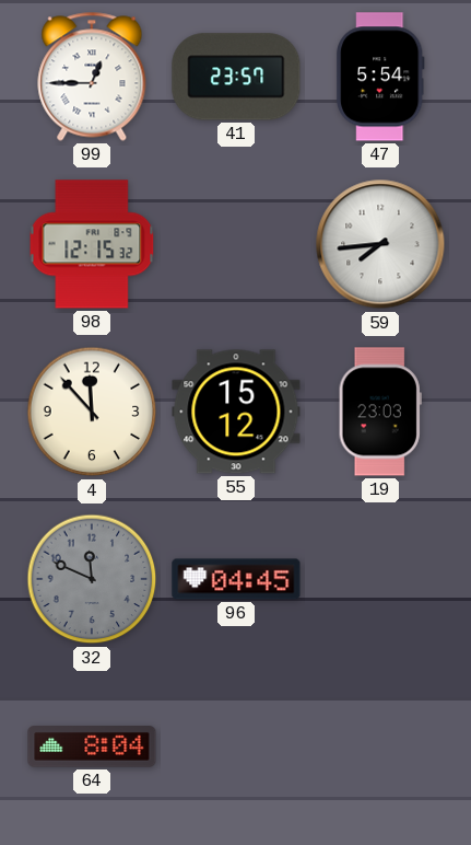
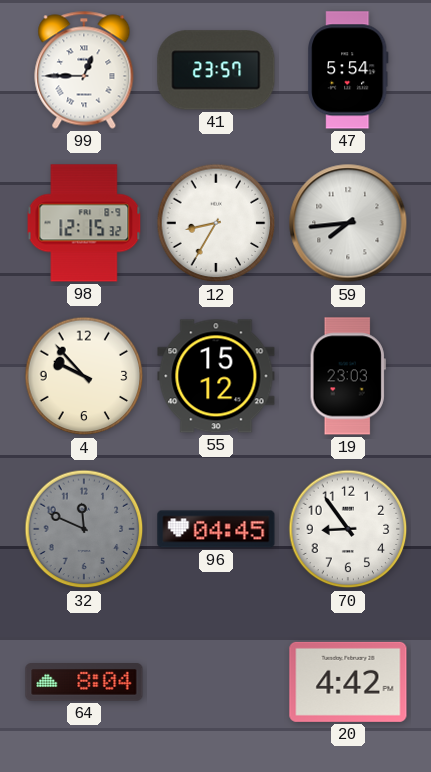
12: none -> 8:35 (216, 223)
4: 11:53 -> 9:53 (84, 376)
70: none -> 8:54 (348, 529)
20: none -> 4:42 (348, 682)
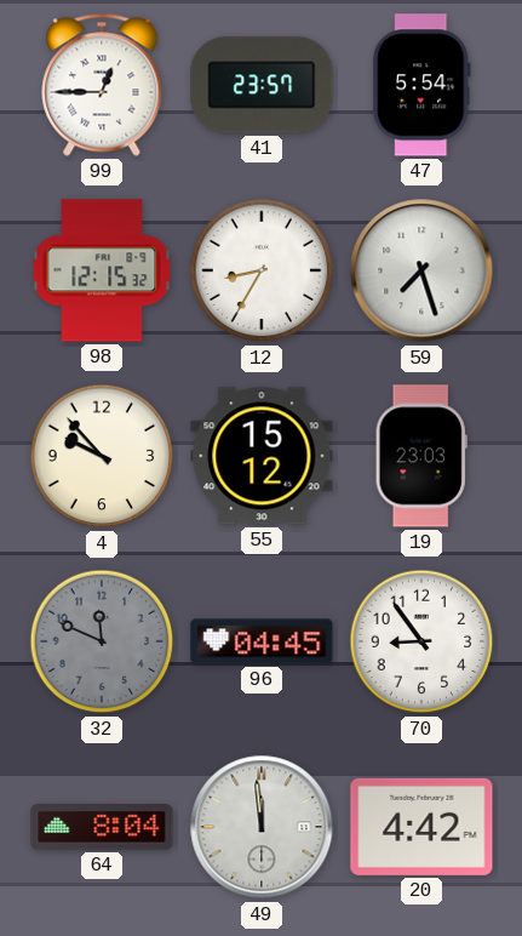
59: 7:44 -> 7:27 (421, 270)
49: none -> 11:59 (262, 827)
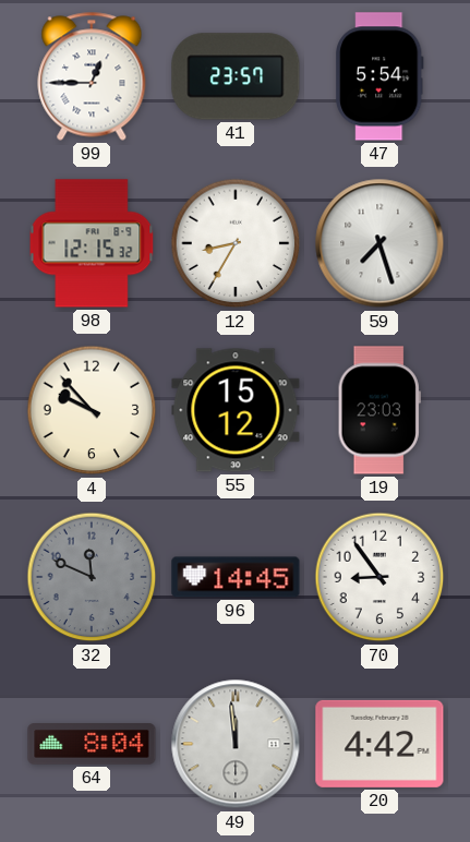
96: 04:45 -> 14:45 (236, 577)
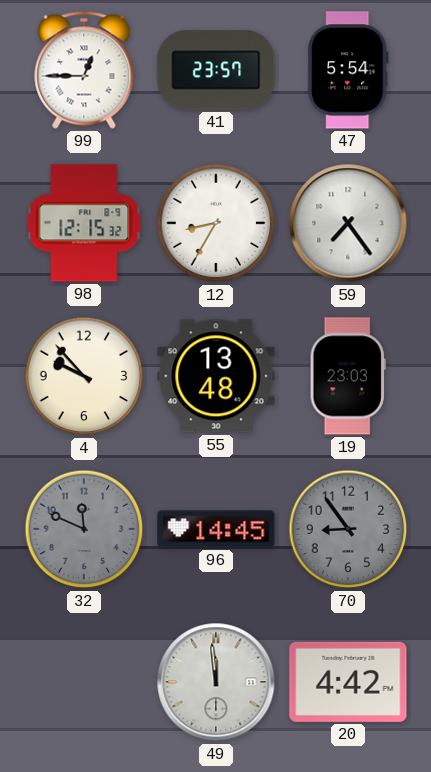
59: 7:27 -> 7:24 (348, 223)
55: 15:12 -> 13:48 (216, 376)
70 dial: white -> grey (348, 529)
64: 8:04 -> none (92, 745)
